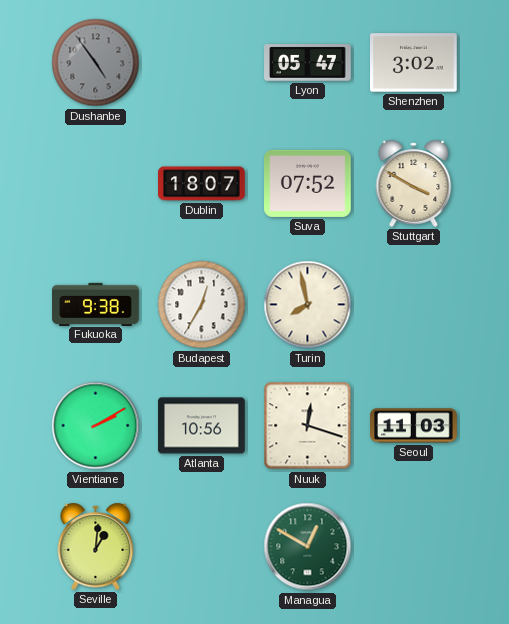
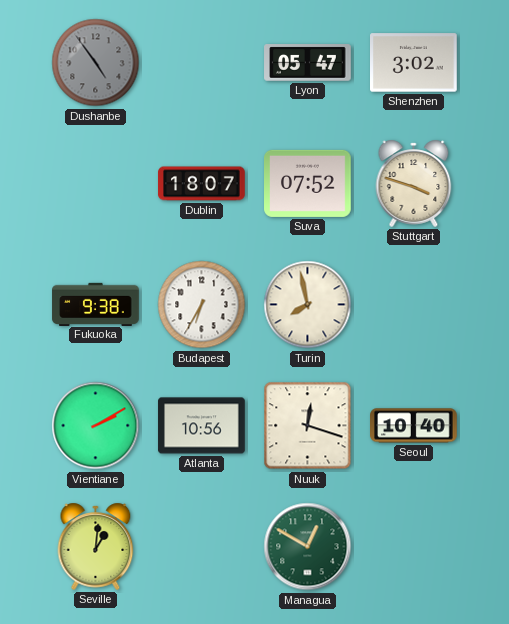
Stuttgart: 3:50 -> 3:48 (414, 183)
Budapest: 12:35 -> 6:35 (202, 305)
Seoul: 11:03 -> 10:40 (414, 426)
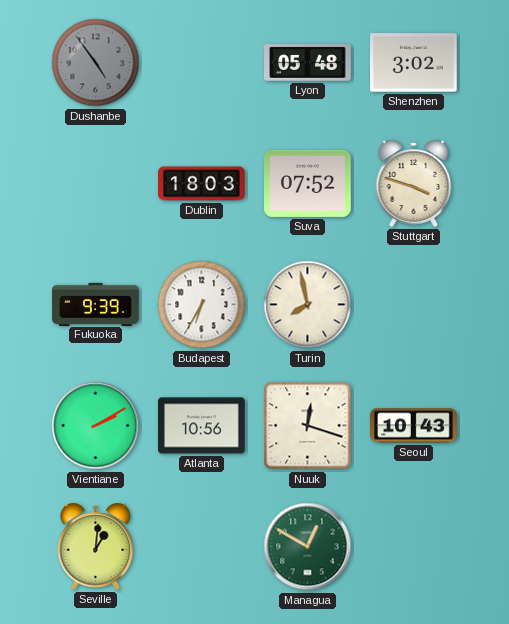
Lyon: 05:47 -> 05:48 (308, 63)
Dublin: 18:07 -> 18:03 (202, 184)
Fukuoka: 9:38 -> 9:39 (96, 304)
Seoul: 10:40 -> 10:43 (414, 426)
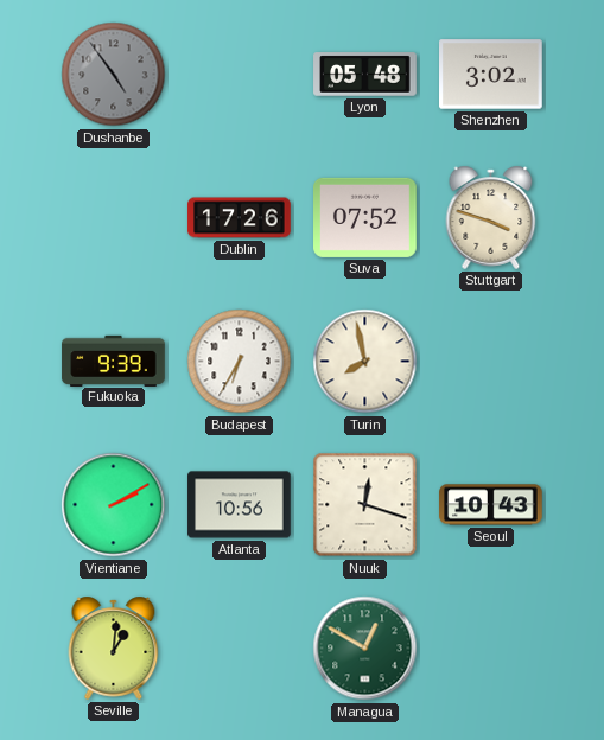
Dublin: 18:03 -> 17:26 (240, 218)
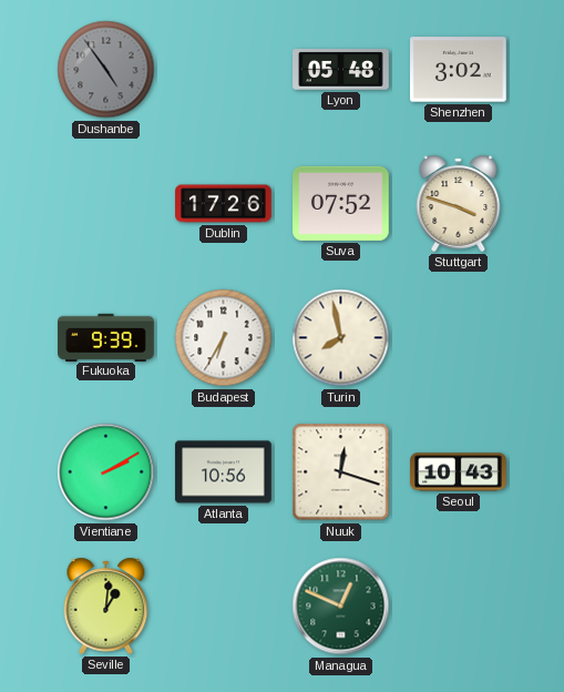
Managua: 12:50 -> 12:49 (341, 607)
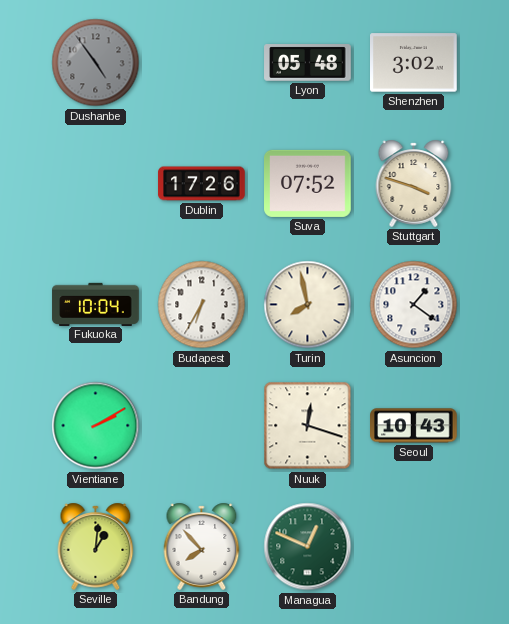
Fukuoka: 9:39 -> 10:04 (96, 304)
Asuncion: none -> 1:21 (414, 305)
Atlanta: 10:56 -> none (224, 472)
Bandung: none -> 7:53 (202, 546)
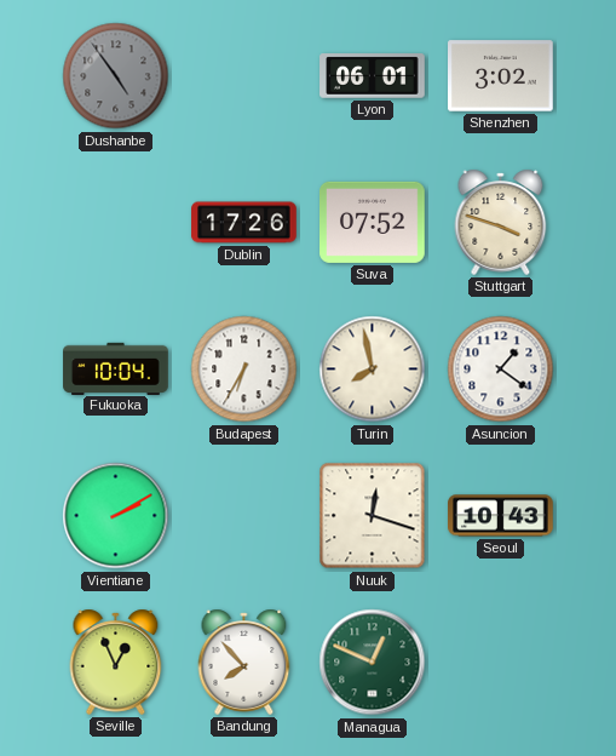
Lyon: 05:48 -> 06:01 (373, 76)
Seville: 1:01 -> 12:56 (116, 661)
